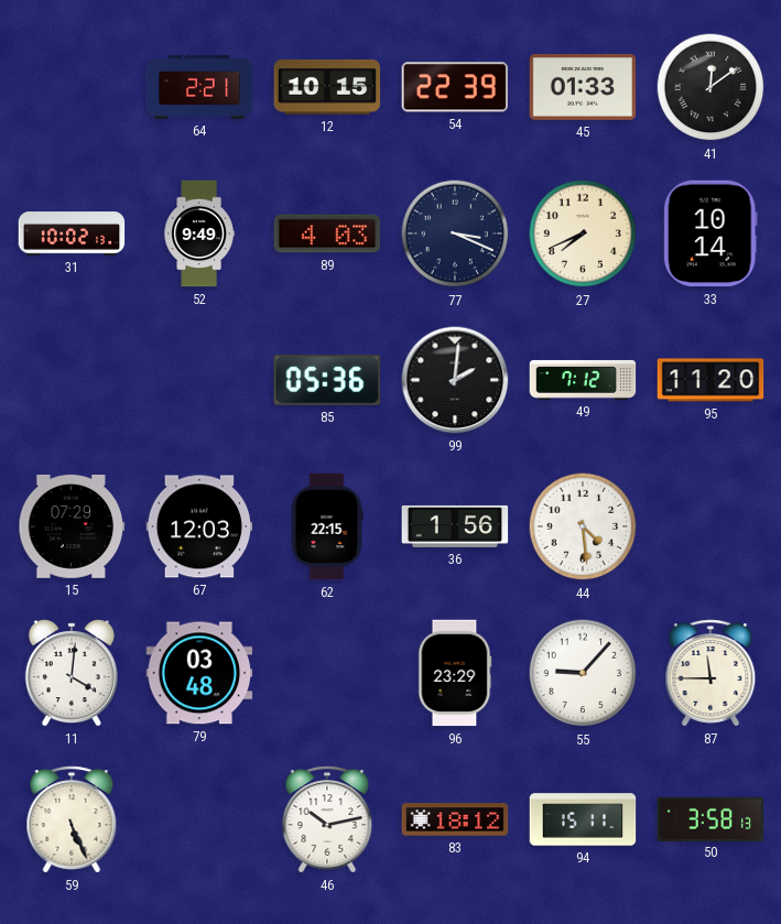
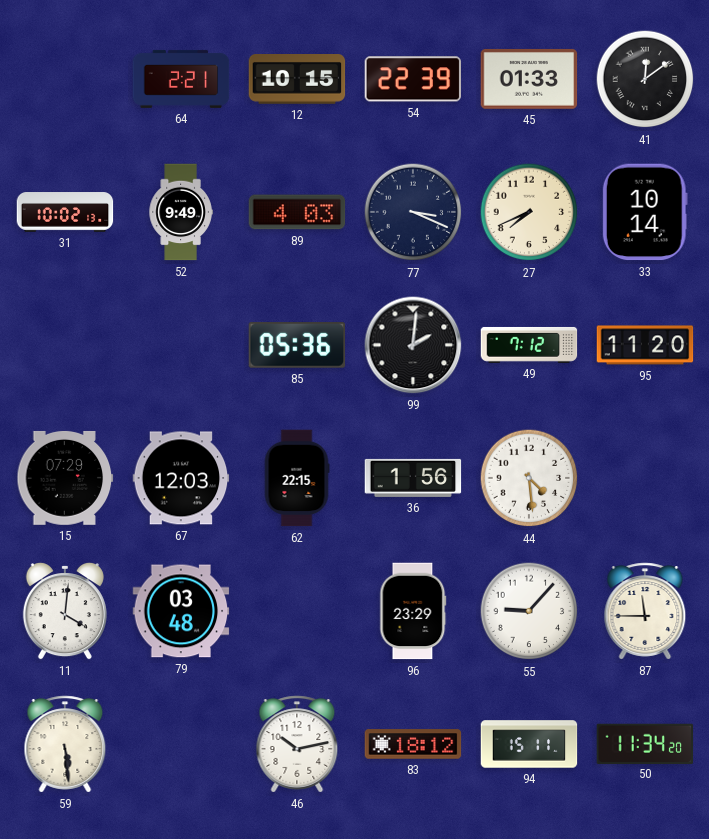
59: 5:26 -> 5:29 (65, 744)
50: 3:58 -> 11:34 (645, 743)
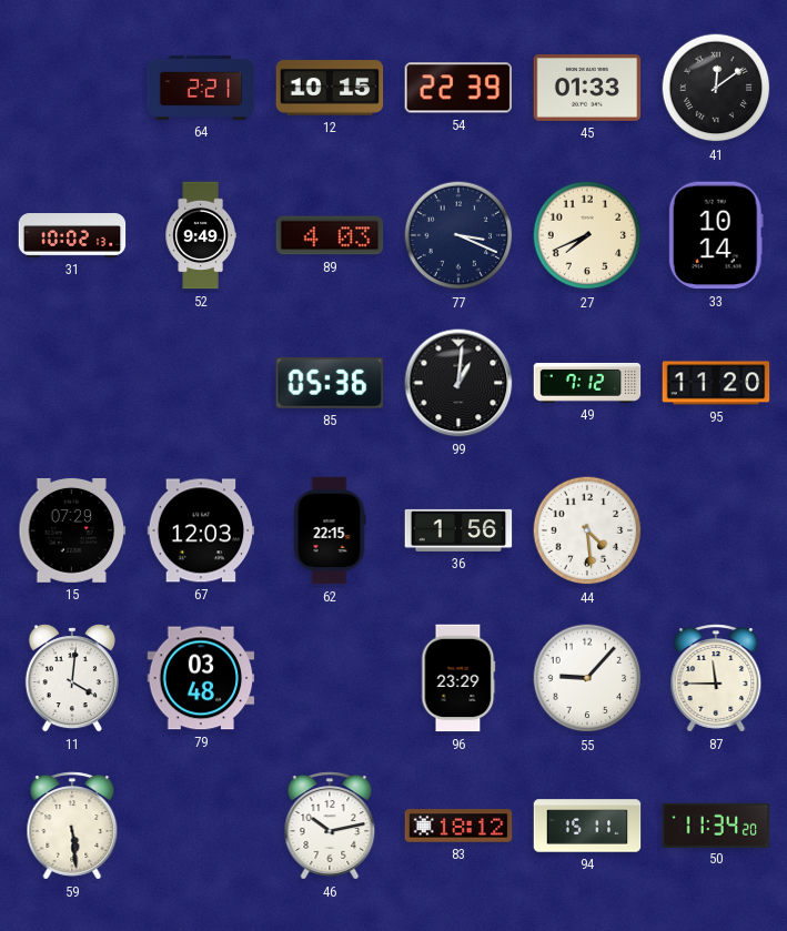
99: 2:01 -> 1:01 (458, 383)
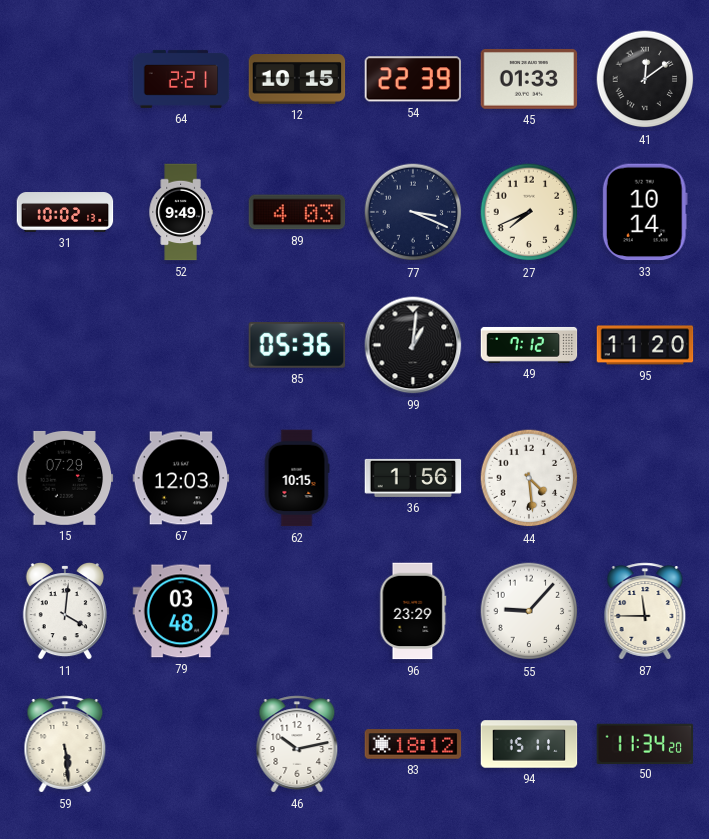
62: 22:15 -> 10:15 (297, 478)
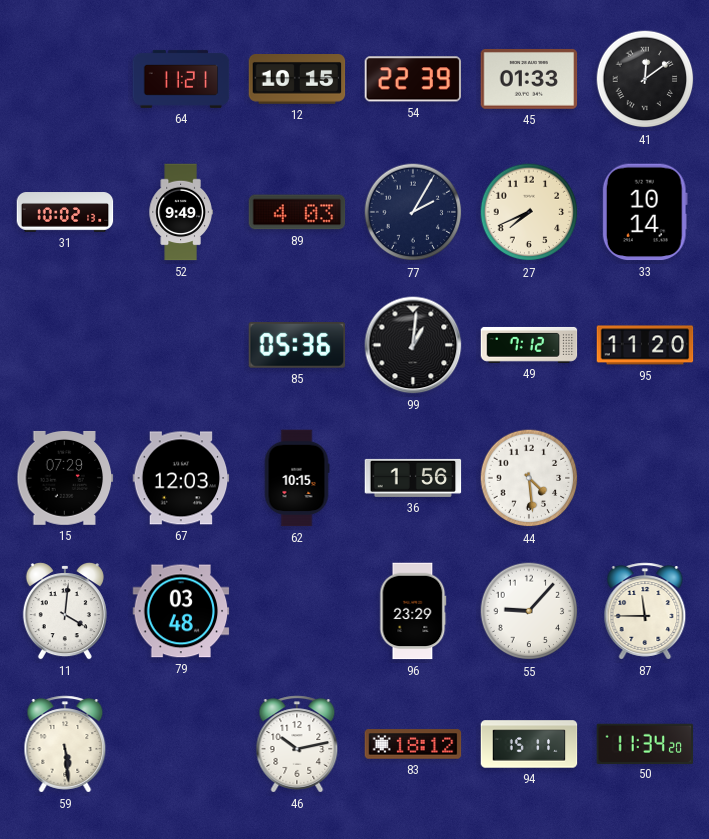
64: 2:21 -> 11:21 (181, 79)
77: 3:19 -> 2:05 (413, 212)
